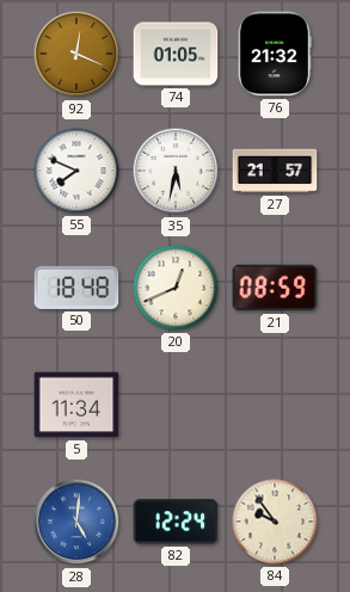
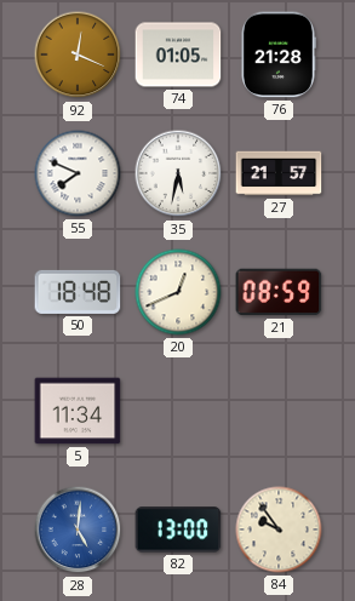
76: 21:32 -> 21:28 (279, 55)
82: 12:24 -> 13:00 (178, 530)
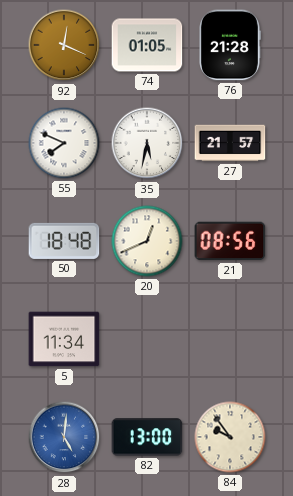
21: 08:59 -> 08:56 (230, 241)
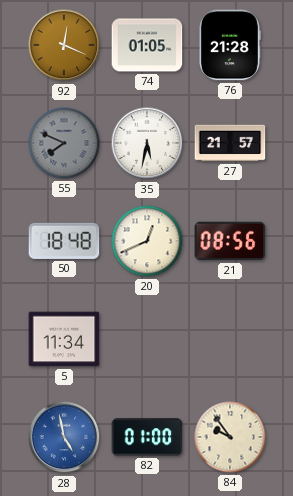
55 dial: white -> grey (64, 143)
28: 5:01 -> 4:58 (64, 437)
82: 13:00 -> 01:00 (147, 437)
